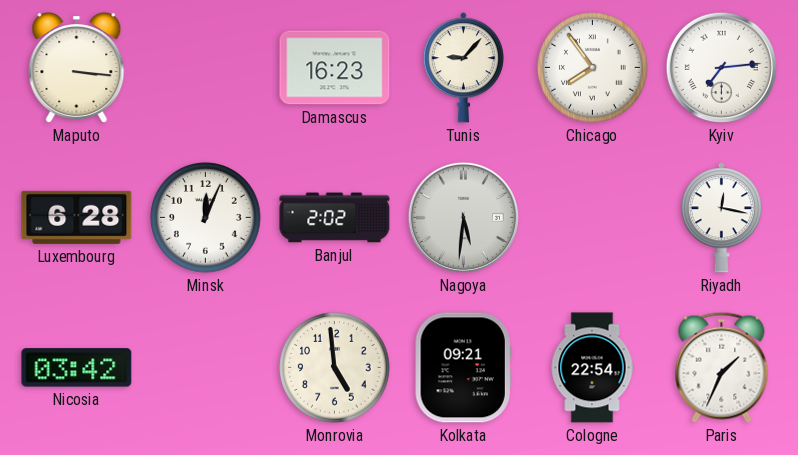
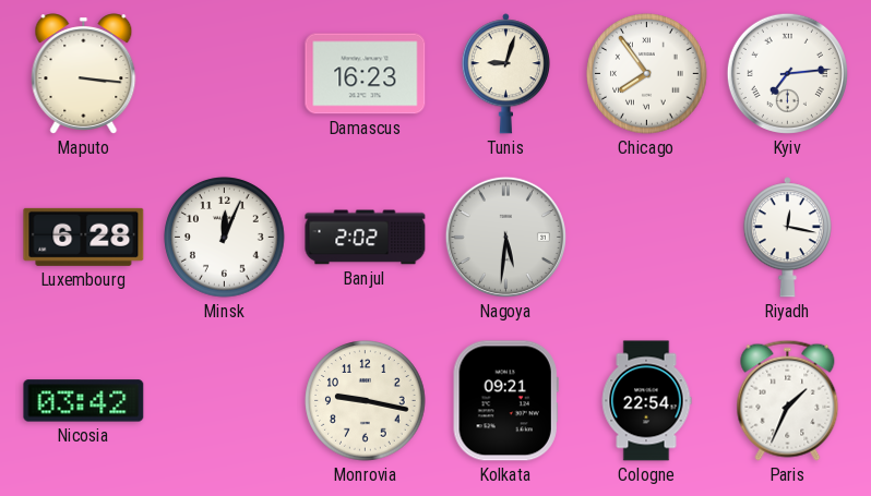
Tunis: 9:07 -> 9:03 (505, 74)
Monrovia: 4:59 -> 9:17 (366, 401)
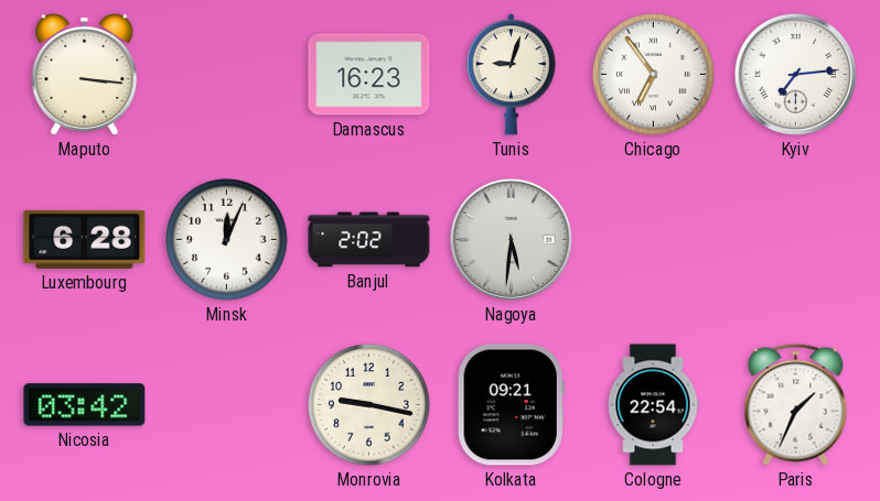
Chicago: 7:54 -> 6:54 (654, 75)
Riyadh: 12:17 -> none (787, 238)
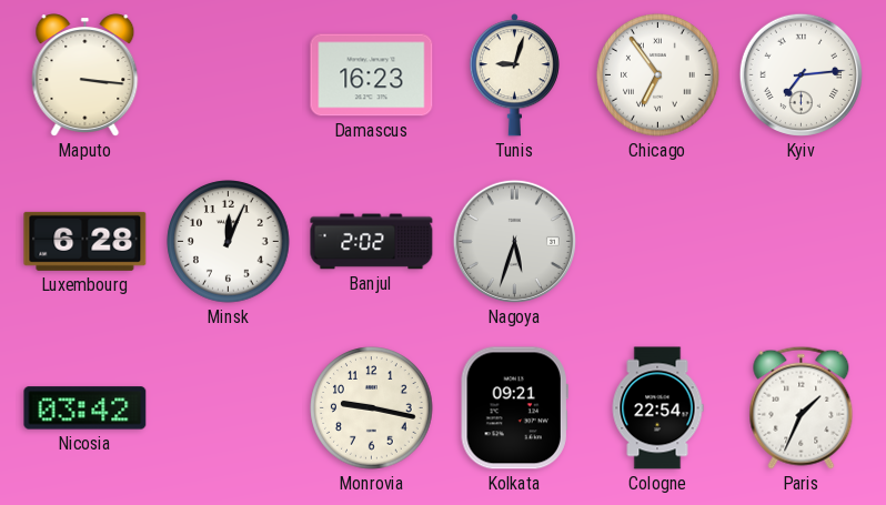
Nagoya: 5:31 -> 5:33 (514, 241)
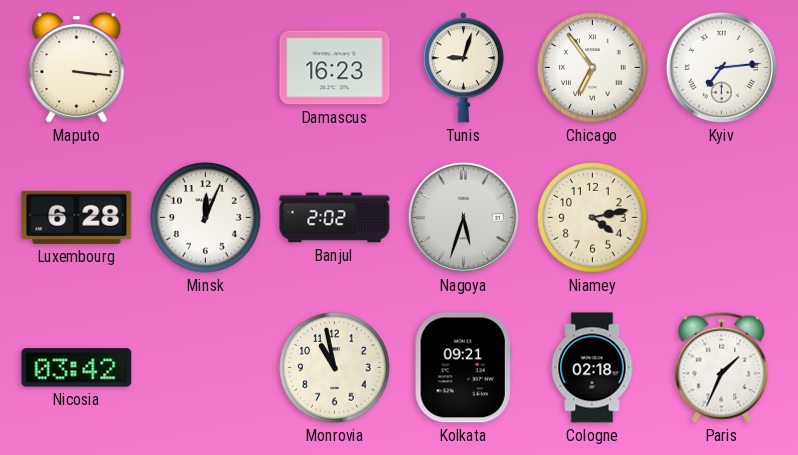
Niamey: none -> 4:13 (593, 218)
Monrovia: 9:17 -> 10:58 (335, 368)
Cologne: 22:54 -> 02:18 (592, 368)
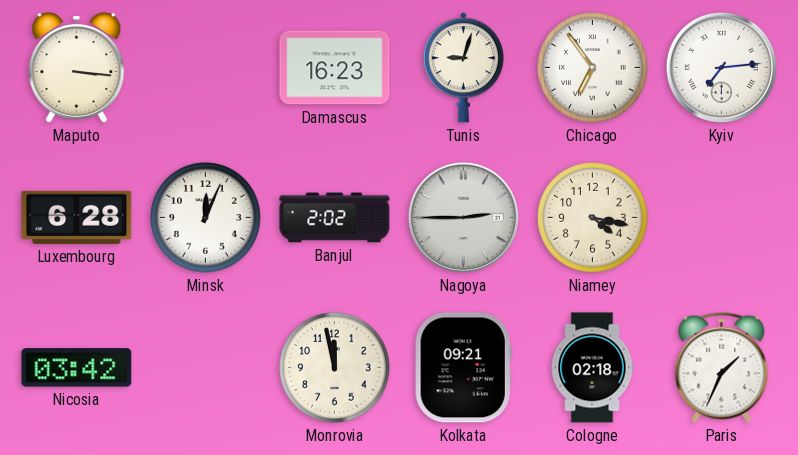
Nagoya: 5:33 -> 2:45 (463, 217)
Niamey: 4:13 -> 4:17 (593, 218)
Monrovia: 10:58 -> 11:58 (335, 368)
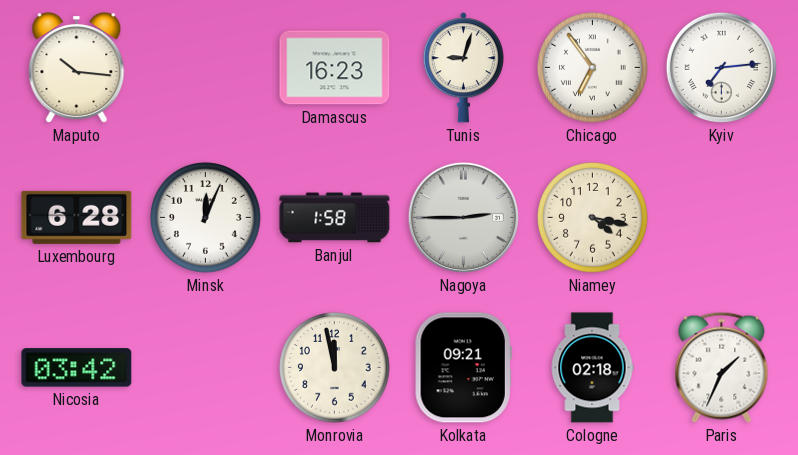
Maputo: 3:16 -> 10:16 (77, 68)
Banjul: 2:02 -> 1:58 (335, 218)
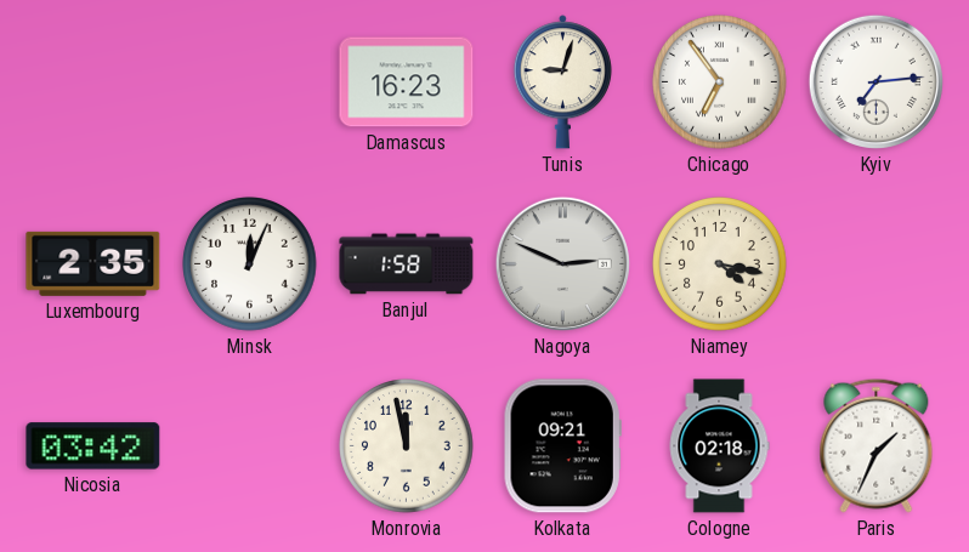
Maputo: 10:16 -> none (77, 68)
Luxembourg: 6:28 -> 2:35 (93, 263)
Nagoya: 2:45 -> 2:49 (562, 263)
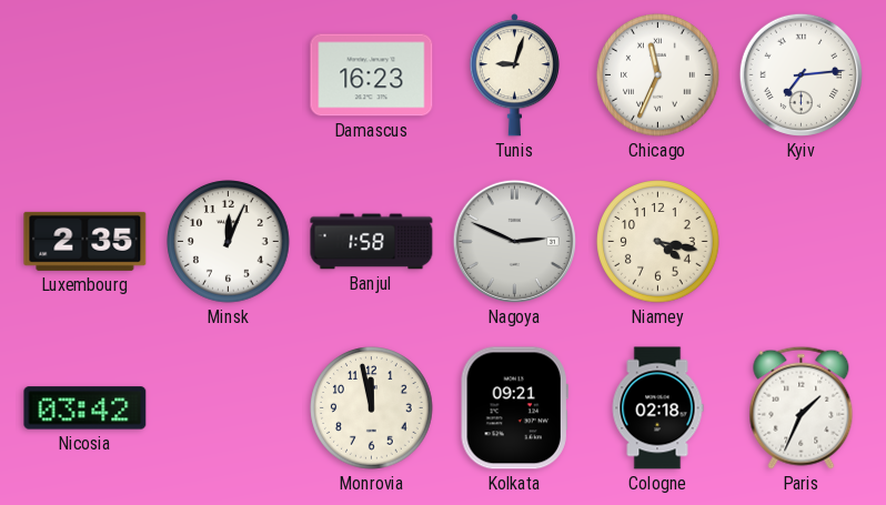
Chicago: 6:54 -> 11:34 (658, 75)
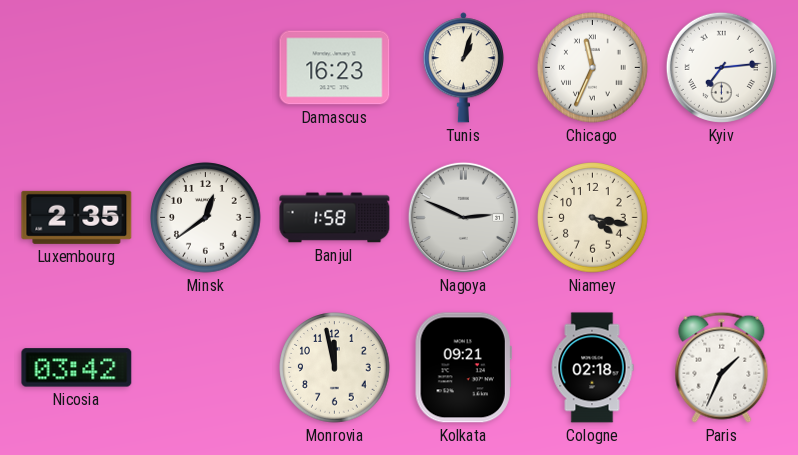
Tunis: 9:03 -> 1:03 (463, 68)
Minsk: 12:04 -> 12:39 (206, 218)
